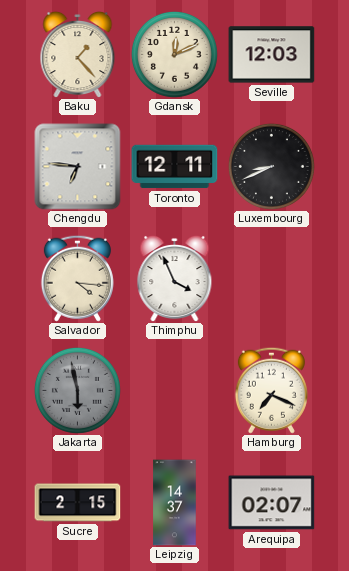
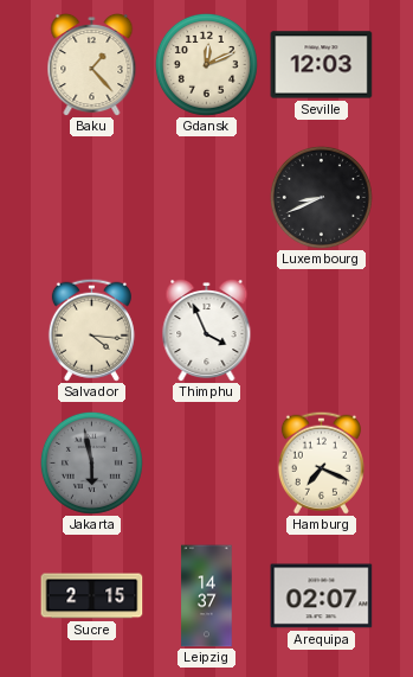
Chengdu: 6:46 -> none (78, 167)
Toronto: 12:11 -> none (175, 167)
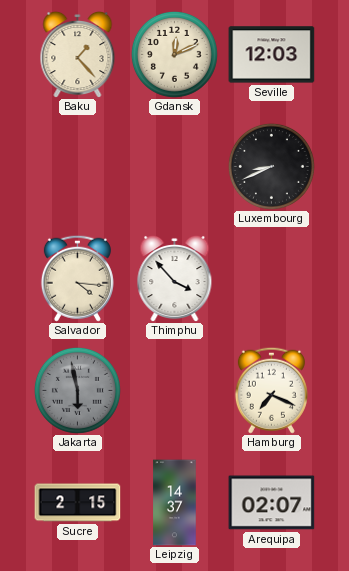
Thimphu: 3:56 -> 3:53 (175, 278)
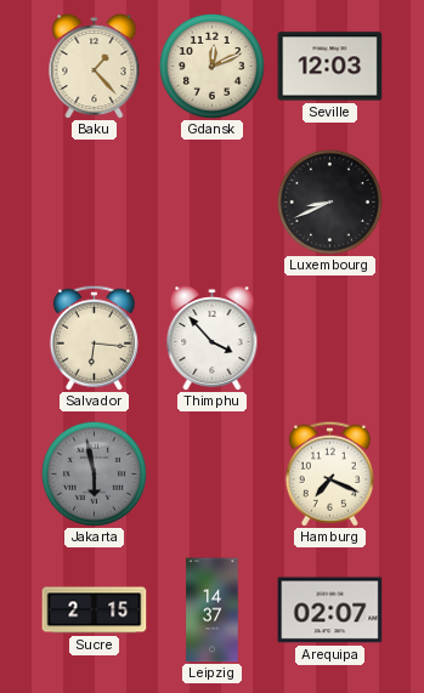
Salvador: 4:16 -> 6:16 (94, 337)
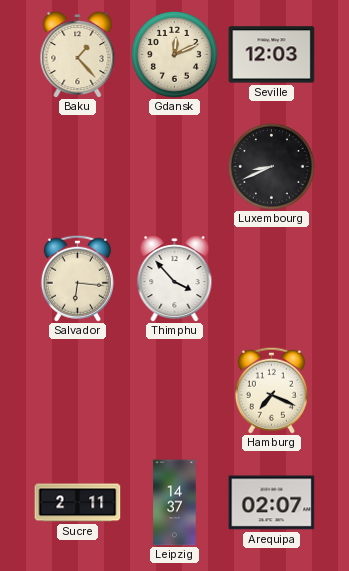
Jakarta: 5:58 -> none (94, 473)
Sucre: 2:15 -> 2:11 (78, 503)
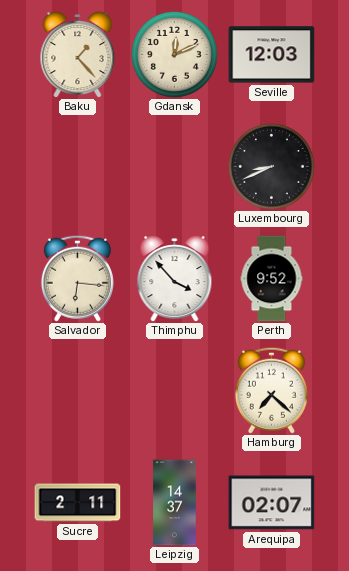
Perth: none -> 9:52 (272, 279)
Hamburg: 7:19 -> 7:22 (271, 390)
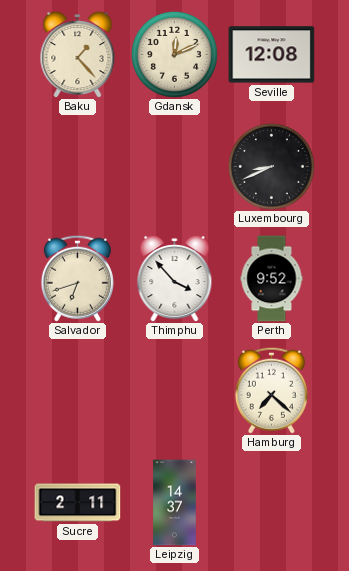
Seville: 12:03 -> 12:08 (272, 55)
Salvador: 6:16 -> 6:42 (77, 278)
Arequipa: 02:07 -> none (272, 503)
